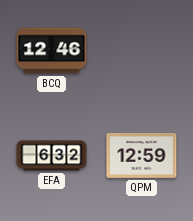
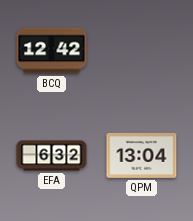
BCQ: 12:46 -> 12:42 (52, 51)
QPM: 12:59 -> 13:04 (142, 156)
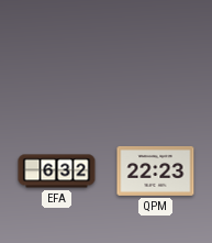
BCQ: 12:42 -> none (52, 51)
QPM: 13:04 -> 22:23 (156, 172)
